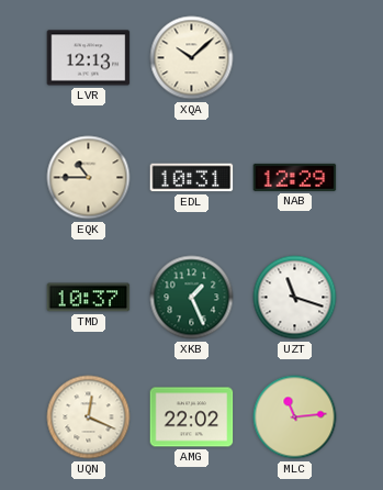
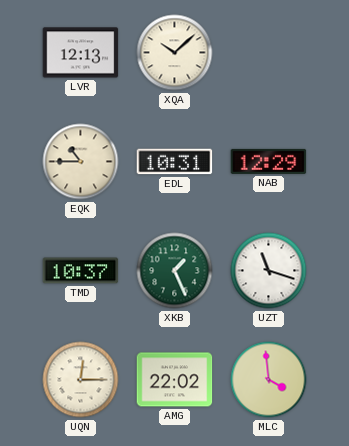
UQN: 12:19 -> 12:15 (81, 380)
MLC: 11:14 -> 3:59 (269, 380)
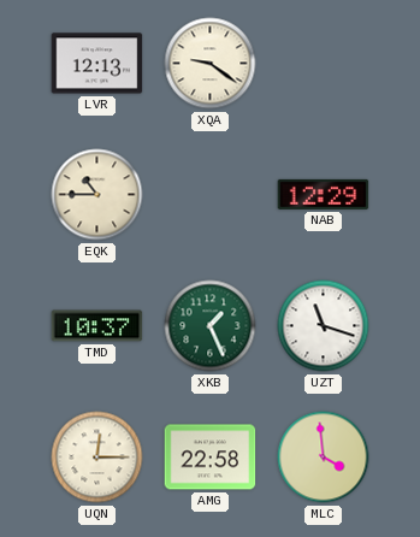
XQA: 10:08 -> 9:21 (211, 64)
EDL: 10:31 -> none (175, 162)
AMG: 22:02 -> 22:58 (211, 458)
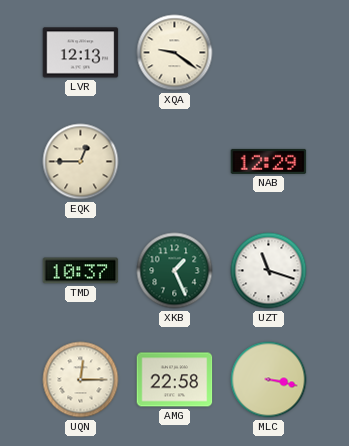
EQK: 10:45 -> 12:45 (81, 162)
MLC: 3:59 -> 3:17 (269, 380)
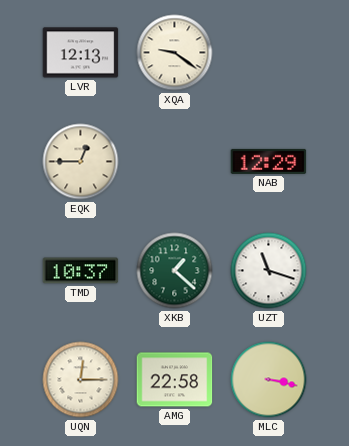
XKB: 1:26 -> 1:22 (175, 271)
